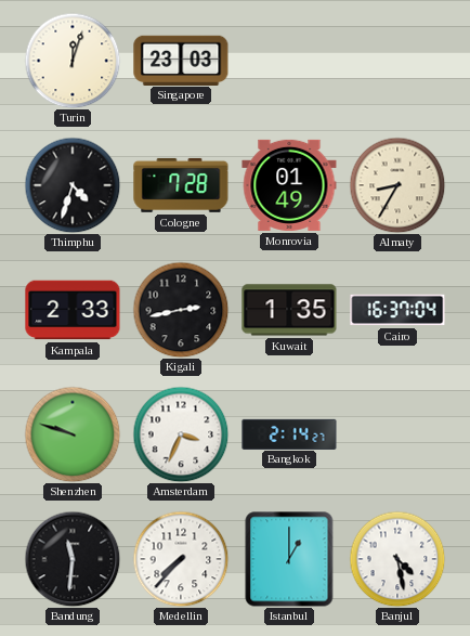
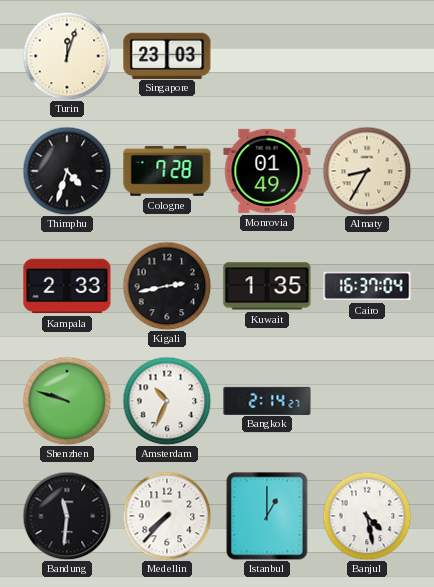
Amsterdam: 3:34 -> 10:34 (167, 401)
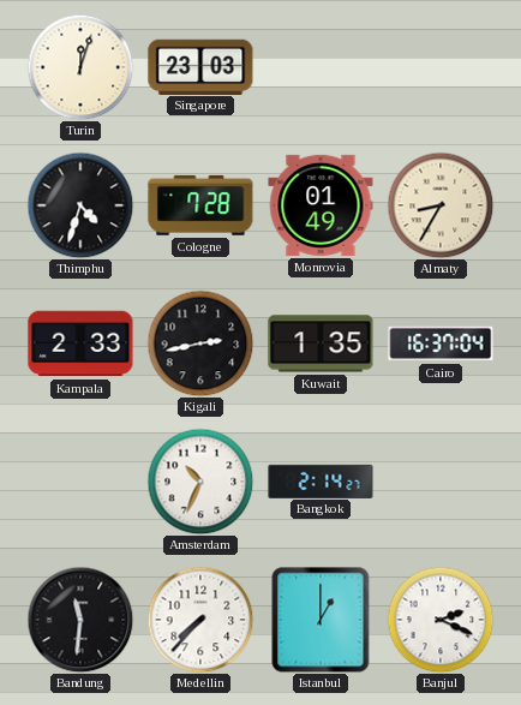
Shenzhen: 9:48 -> none (67, 401)
Banjul: 4:28 -> 2:19 (441, 620)
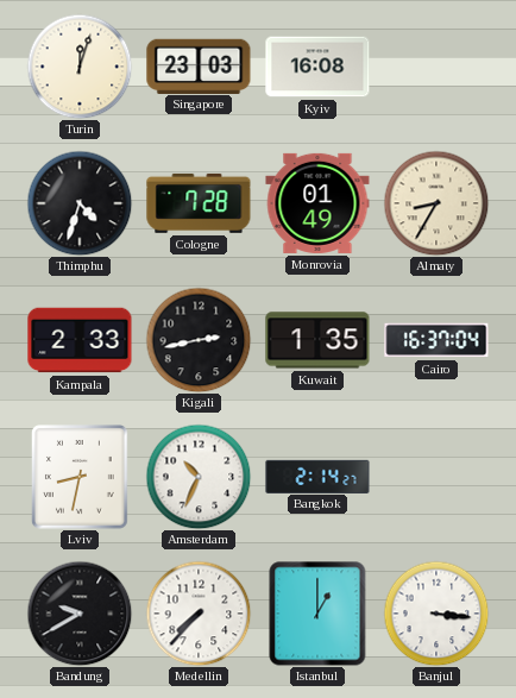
Kyiv: none -> 16:08 (317, 67)
Lviv: none -> 8:32 (81, 478)
Bandung: 11:31 -> 9:40 (80, 614)
Banjul: 2:19 -> 3:16 (436, 614)
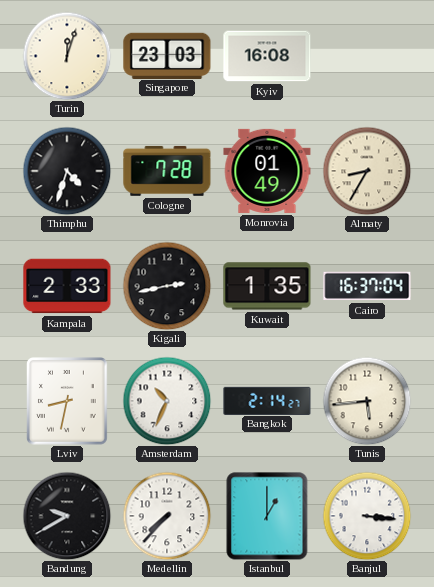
Tunis: none -> 5:44 (367, 401)
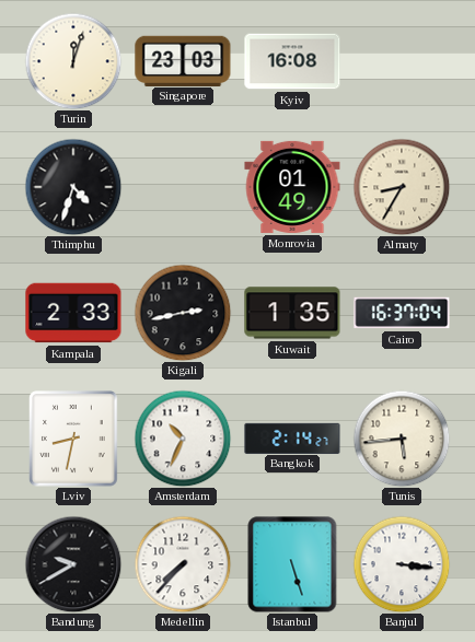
Cologne: 7:28 -> none (167, 171)
Istanbul: 1:00 -> 5:27 (292, 564)
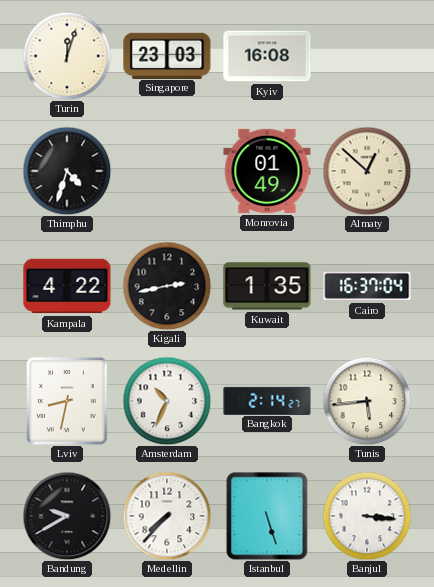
Almaty: 8:35 -> 12:52 (367, 171)
Kampala: 2:33 -> 4:22 (67, 286)
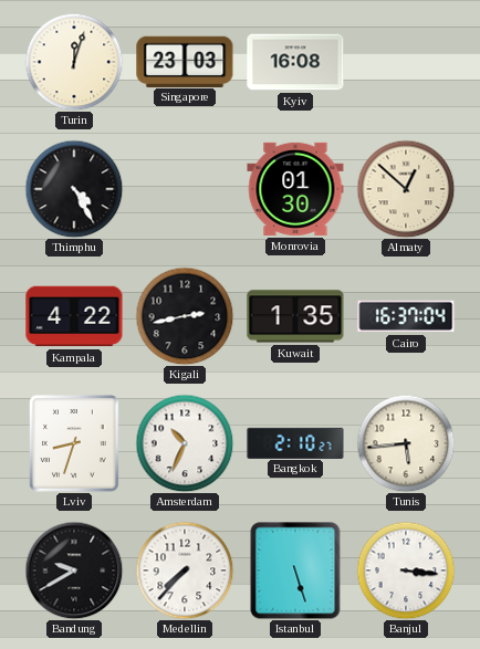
Thimphu: 4:33 -> 4:25 (74, 189)
Monrovia: 01:49 -> 01:30 (295, 189)
Lviv: 8:32 -> 8:33 (75, 444)
Bangkok: 2:14 -> 2:10 (295, 442)
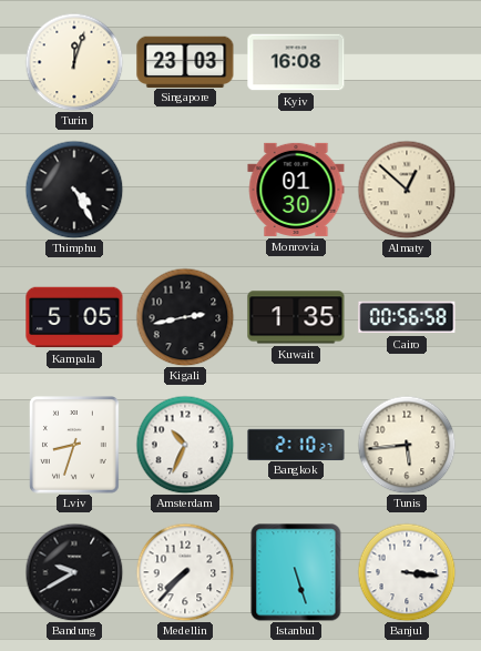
Kampala: 4:22 -> 5:05 (74, 317)
Cairo: 16:37 -> 00:56 (407, 317)
